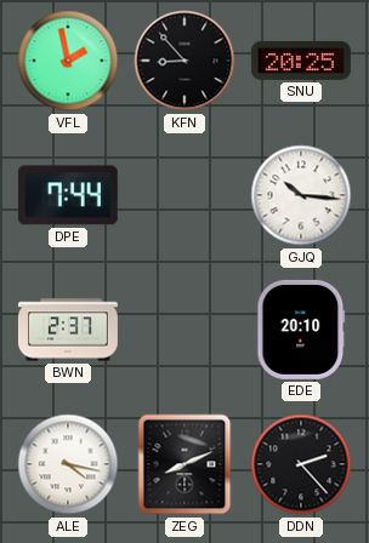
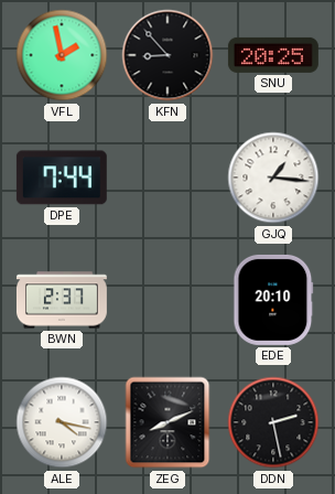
GJQ: 10:16 -> 1:16 (273, 178)
DDN: 2:23 -> 2:28 (273, 422)
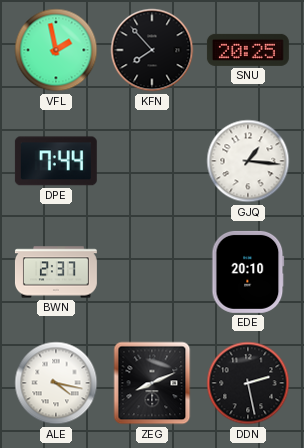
KFN: 8:53 -> 7:53 (152, 50)
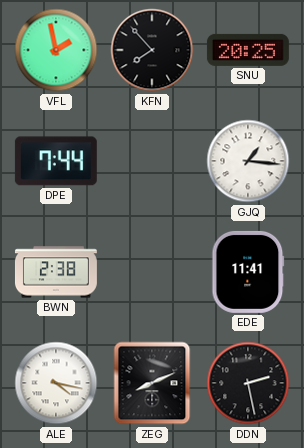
BWN: 2:37 -> 2:38 (56, 272)
EDE: 20:10 -> 11:41 (248, 272)
